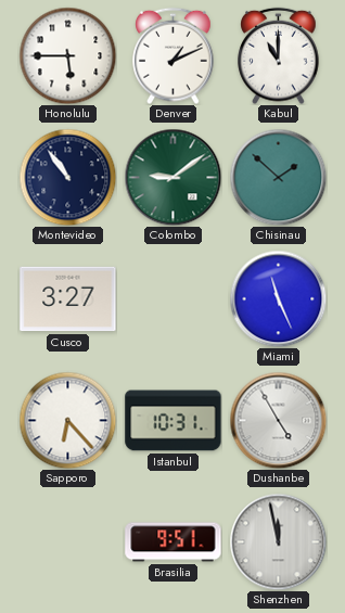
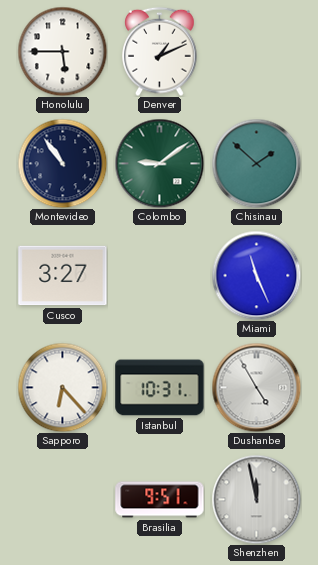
Kabul: 11:00 -> none (279, 55)
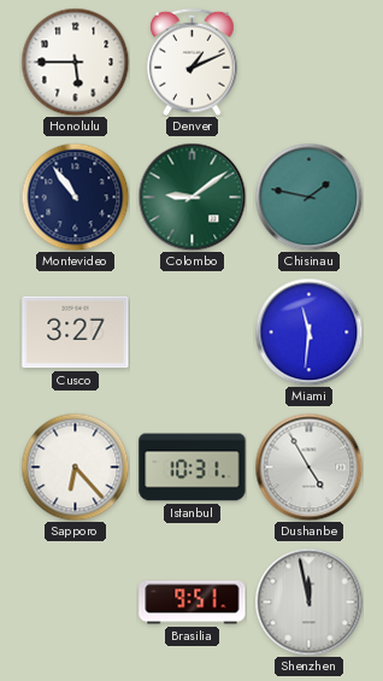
Chisinau: 1:52 -> 1:47 (308, 196)
Miami: 11:26 -> 11:31 (308, 331)
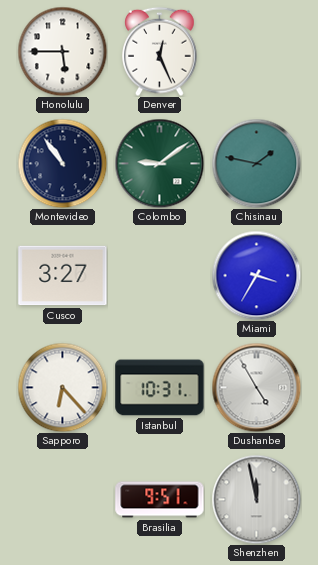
Denver: 1:11 -> 12:26 (160, 51)
Miami: 11:31 -> 3:35 (256, 275)
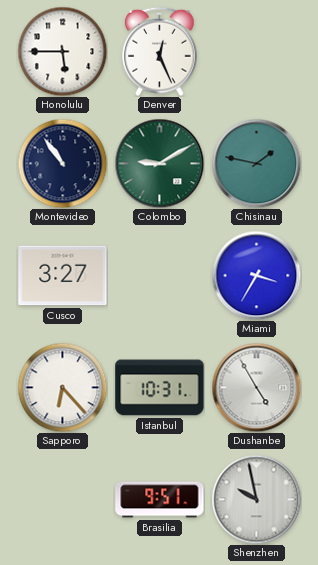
Colombo: 9:09 -> 9:10 (159, 163)
Shenzhen: 11:58 -> 9:58 (256, 499)
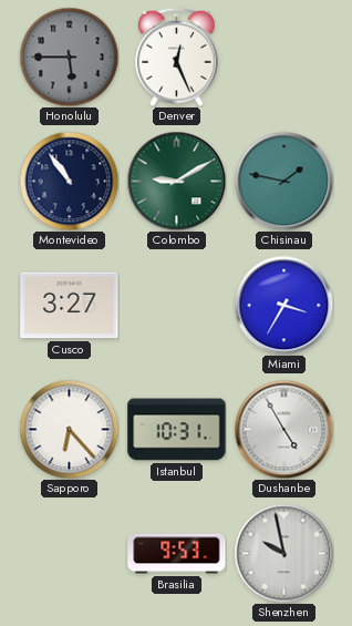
Honolulu dial: white -> grey (69, 57)
Brasilia: 9:51 -> 9:53 (177, 554)
